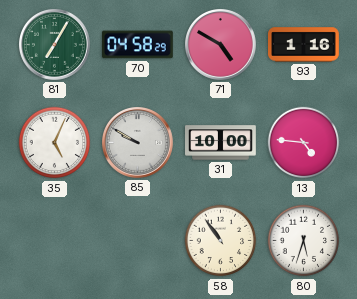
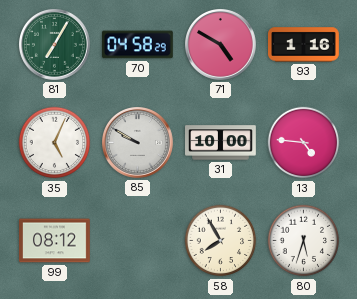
99: none -> 08:12 (55, 241)
58: 10:54 -> 7:55 (221, 241)
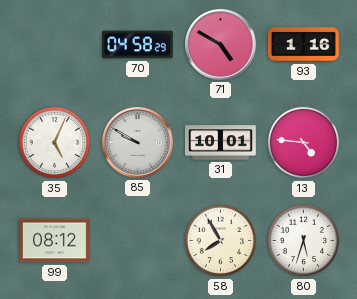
81: 7:05 -> none (55, 45)
31: 10:00 -> 10:01 (221, 143)
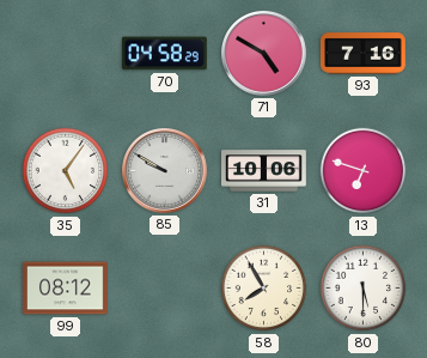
93: 1:16 -> 7:16 (364, 54)
35: 5:04 -> 5:06 (66, 171)
31: 10:01 -> 10:06 (264, 171)
13: 4:46 -> 6:48 (364, 171)
80: 5:33 -> 5:30 (364, 289)
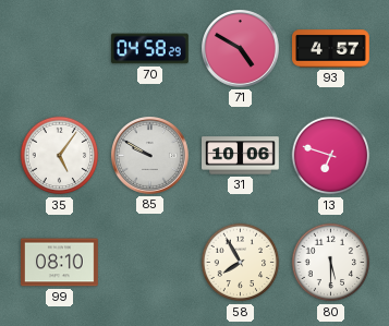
93: 7:16 -> 4:57 (331, 49)
99: 08:12 -> 08:10 (60, 263)
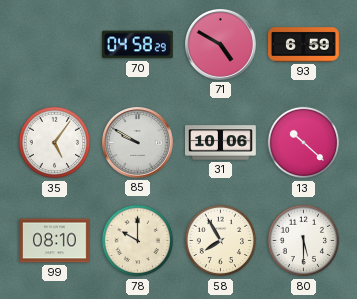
93: 4:57 -> 6:59 (304, 45)
13: 6:48 -> 10:22 (304, 143)
78: none -> 10:00 (138, 241)
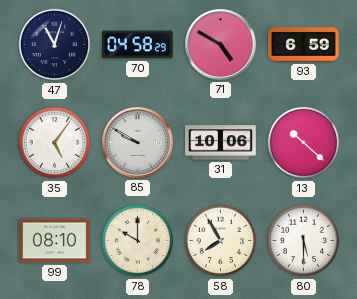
47: none -> 11:03 (55, 45)
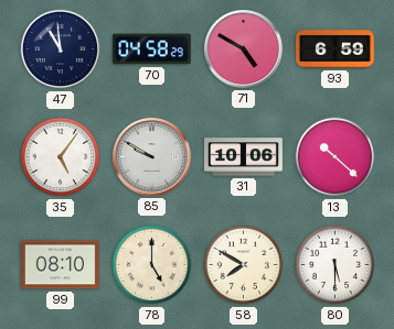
47: 11:03 -> 10:59 (61, 50)
78: 10:00 -> 5:00 (152, 265)
58: 7:55 -> 7:50 (244, 265)
